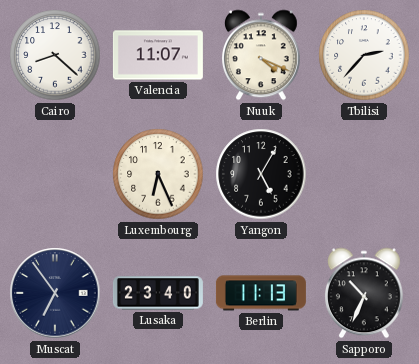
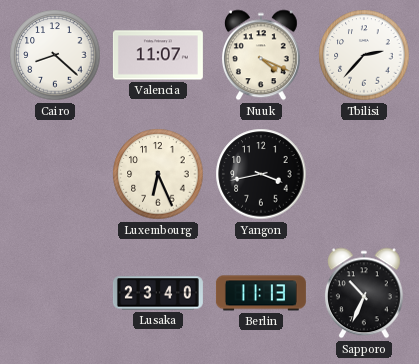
Yangon: 5:05 -> 3:43 (261, 174)
Muscat: 6:54 -> none (55, 293)
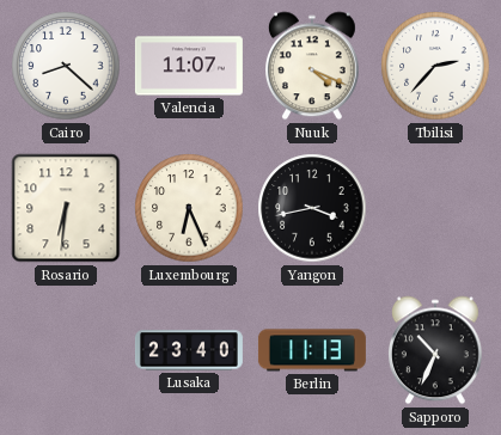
Rosario: none -> 6:31 (66, 208)
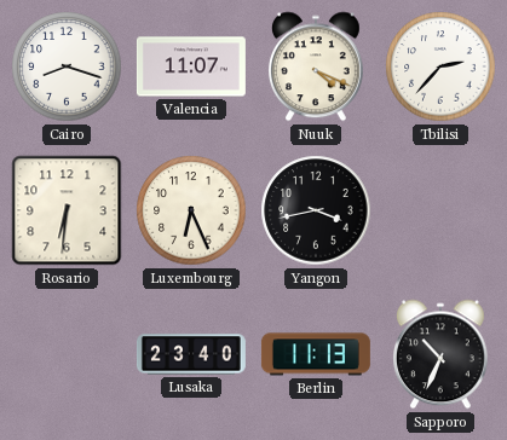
Cairo: 8:22 -> 8:18 (67, 66)
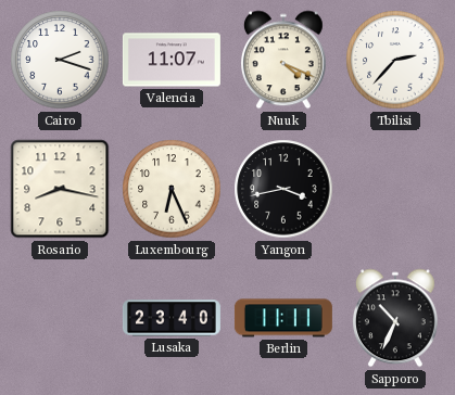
Cairo: 8:18 -> 2:18 (60, 60)
Rosario: 6:31 -> 8:17 (60, 189)
Berlin: 11:13 -> 11:11 (283, 318)
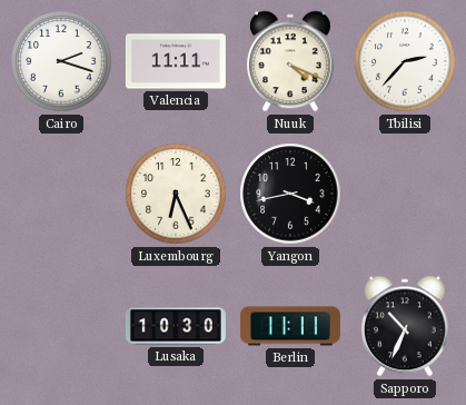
Valencia: 11:07 -> 11:11 (176, 61)
Rosario: 8:17 -> none (60, 189)
Lusaka: 23:40 -> 10:30 (176, 326)
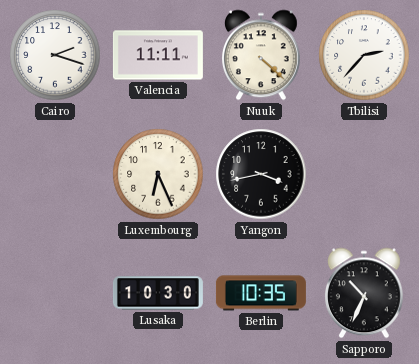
Nuuk: 4:19 -> 4:22 (261, 55)
Berlin: 11:11 -> 10:35 (261, 293)
